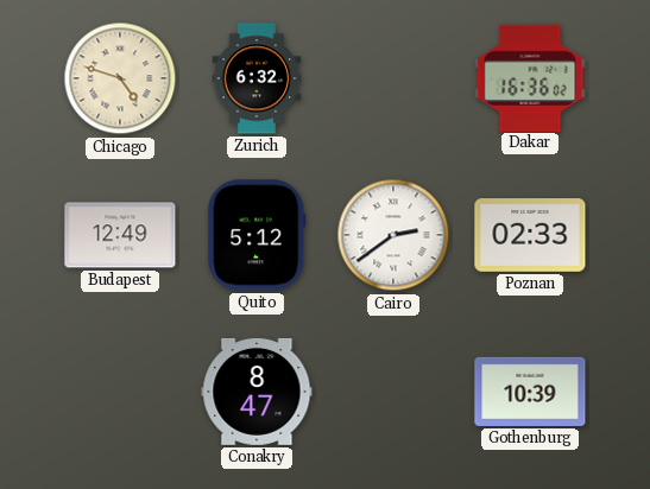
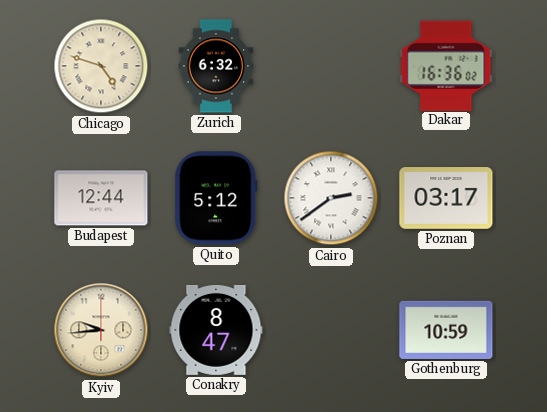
Budapest: 12:49 -> 12:44 (101, 198)
Poznan: 02:33 -> 03:17 (446, 198)
Kyiv: none -> 9:44 (101, 330)
Gothenburg: 10:39 -> 10:59 (446, 330)
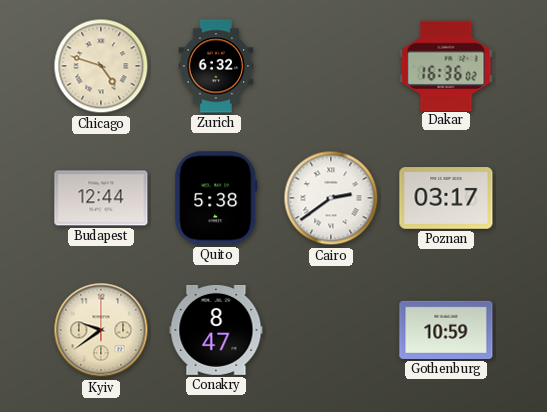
Quito: 5:12 -> 5:38 (216, 198)
Kyiv: 9:44 -> 9:39 (101, 330)
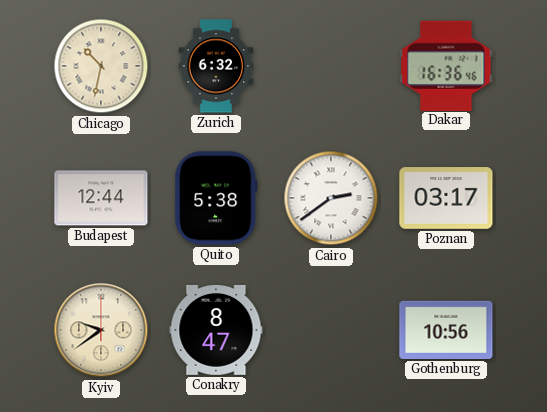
Chicago: 4:48 -> 10:32 (101, 66)
Dakar: 16:36:02 -> 16:36:46 (446, 65)
Gothenburg: 10:59 -> 10:56 (446, 330)
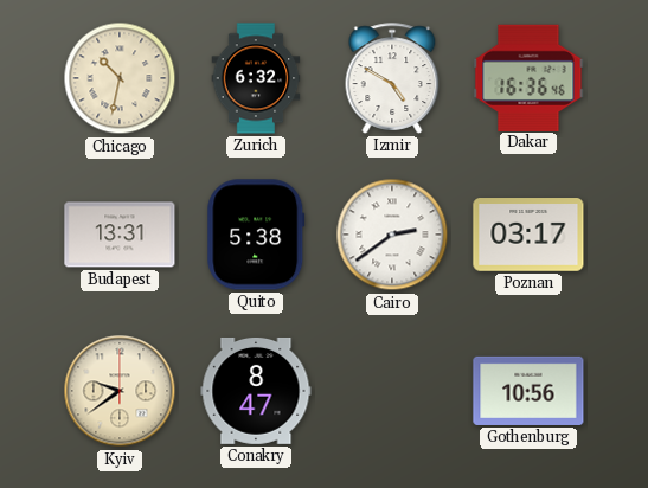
Izmir: none -> 4:50 (392, 78)
Budapest: 12:44 -> 13:31 (120, 235)
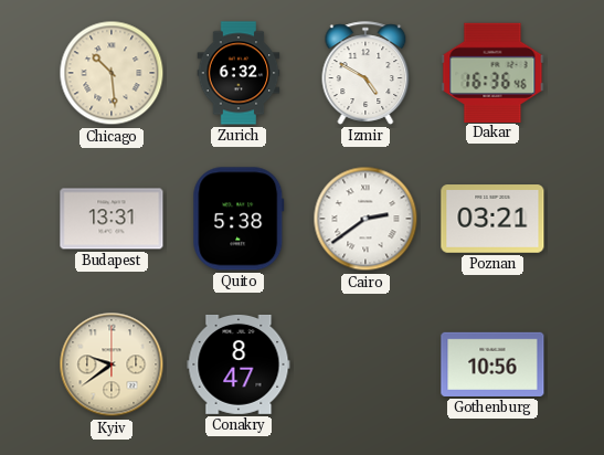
Chicago: 10:32 -> 10:29 (112, 73)
Poznan: 03:17 -> 03:21 (492, 219)
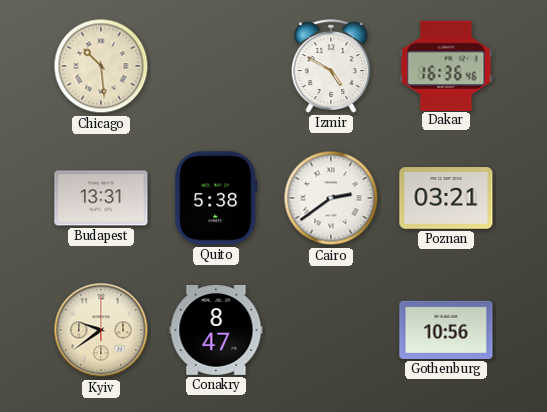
Zurich: 6:32 -> none (239, 73)
